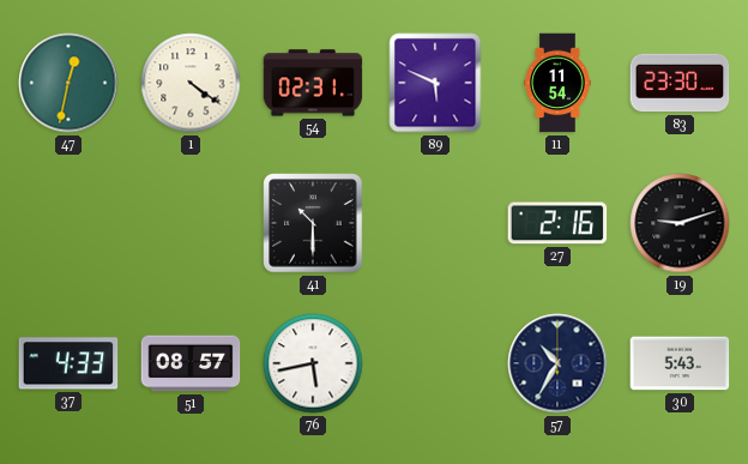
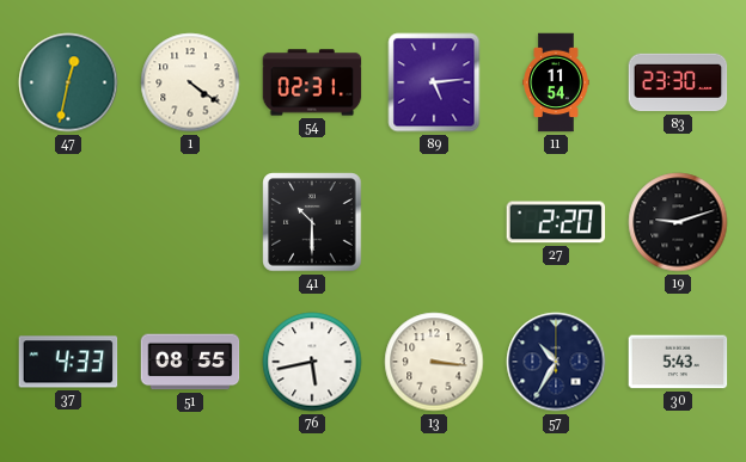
89: 5:49 -> 5:14 (434, 82)
27: 2:16 -> 2:20 (556, 222)
51: 08:57 -> 08:55 (190, 362)
13: none -> 3:16 (434, 362)
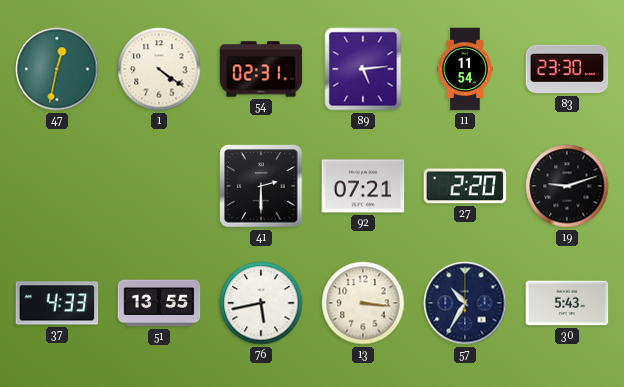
41: 10:30 -> 2:30 (261, 186)
92: none -> 07:21 (363, 186)
51: 08:55 -> 13:55 (159, 303)
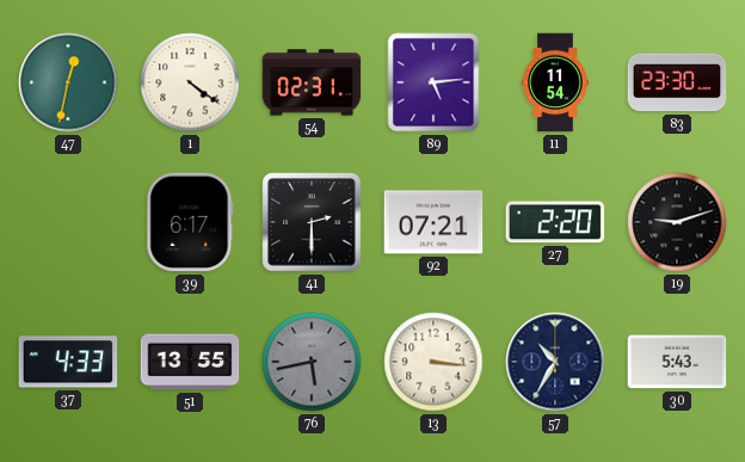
39: none -> 6:17 (190, 222)
76 dial: white -> grey (312, 362)
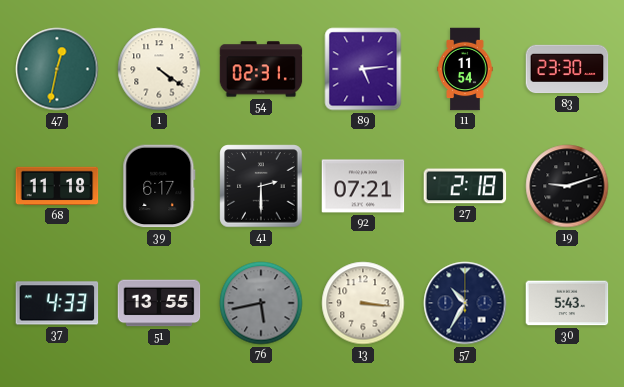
68: none -> 11:18 (57, 186)
27: 2:20 -> 2:18 (465, 186)
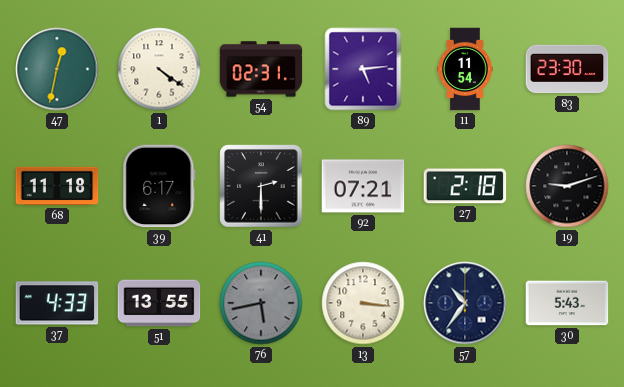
57: 10:35 -> 10:36 (465, 303)
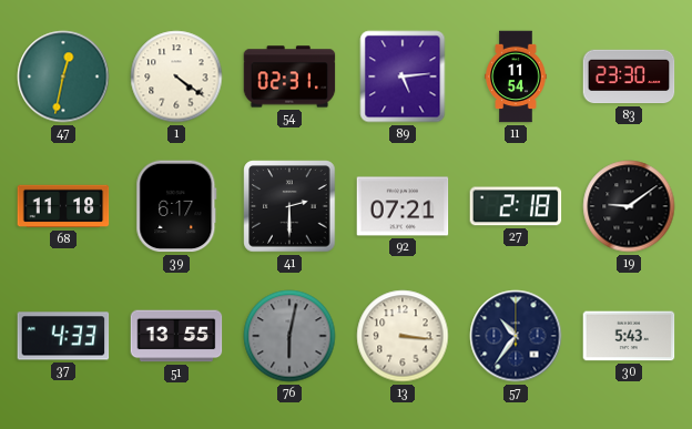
19: 9:12 -> 9:09 (629, 206)
76: 5:43 -> 6:02 (289, 336)
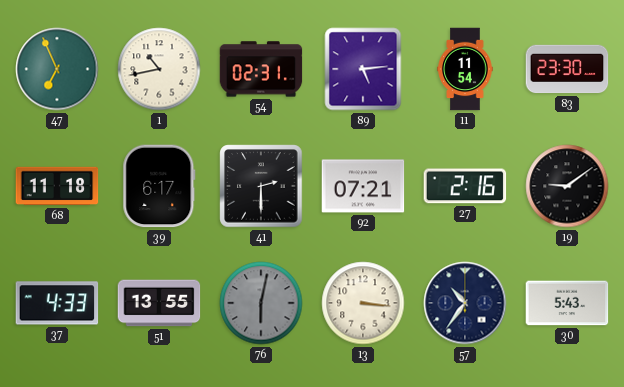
47: 12:32 -> 6:56 (57, 69)
1: 4:21 -> 10:43 (159, 69)
27: 2:18 -> 2:16 (465, 186)
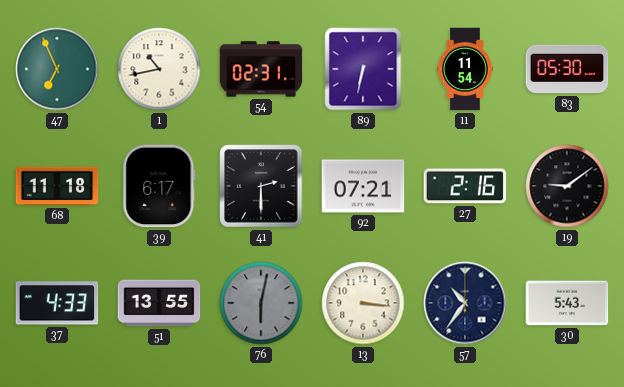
89: 5:14 -> 6:32 (363, 69)
83: 23:30 -> 05:30 (567, 69)
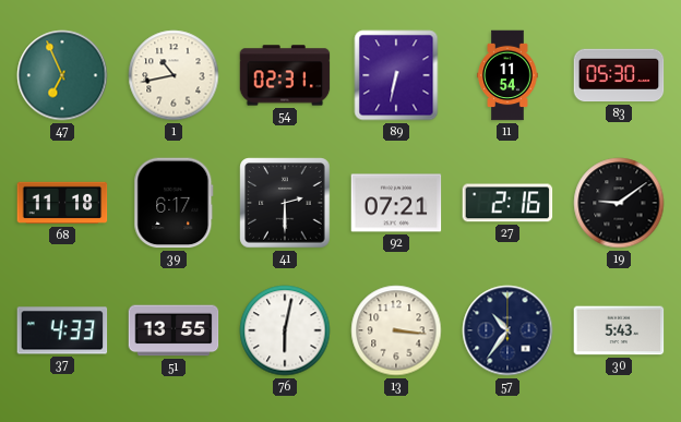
76 dial: grey -> white (285, 330)
